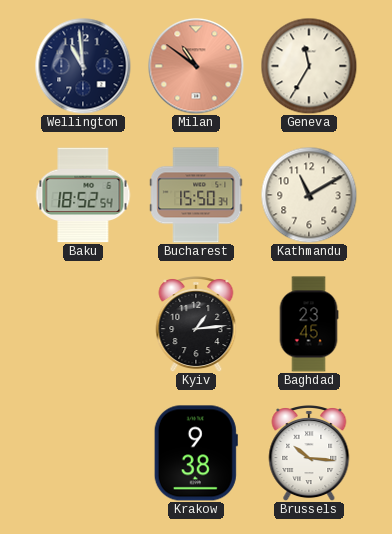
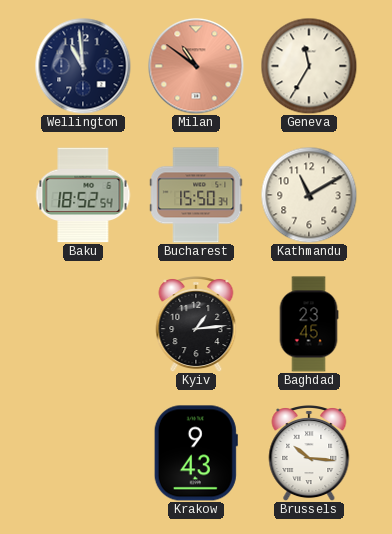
Krakow: 9:38 -> 9:43 (196, 453)
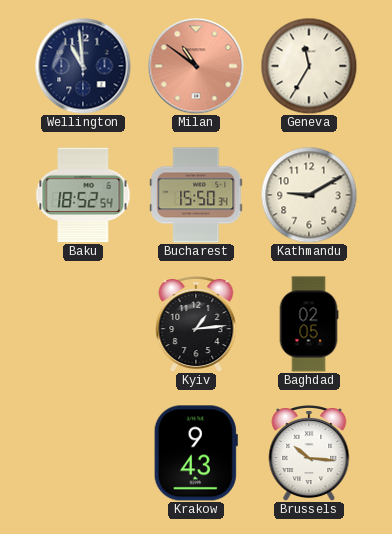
Kathmandu: 11:10 -> 9:10 (309, 195)
Baghdad: 23:45 -> 02:05 (309, 324)
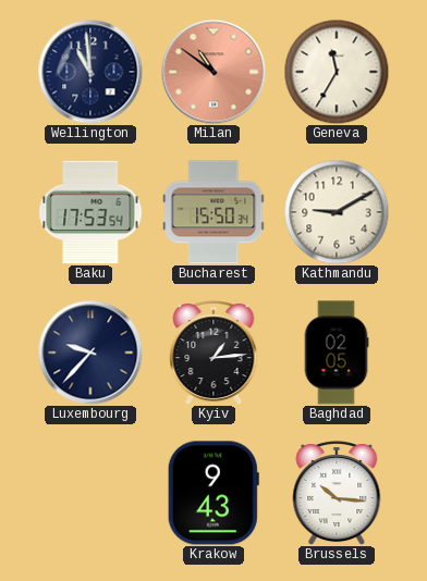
Baku: 18:52 -> 17:53 (90, 212)
Luxembourg: none -> 9:37 (90, 353)
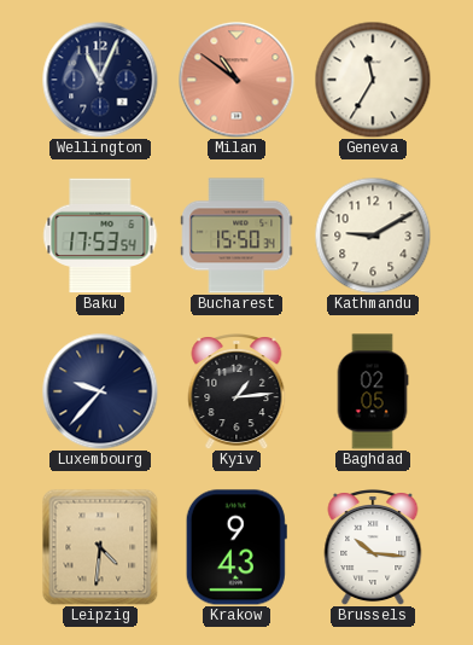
Wellington: 10:59 -> 11:04 (100, 80)
Leipzig: none -> 4:31 (100, 547)
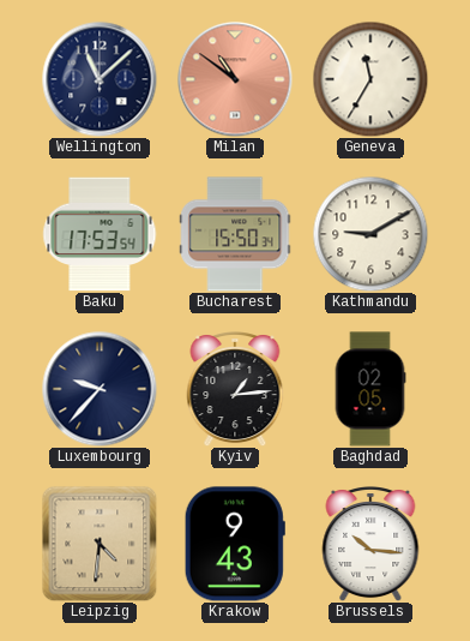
Wellington: 11:04 -> 11:08 (100, 79)
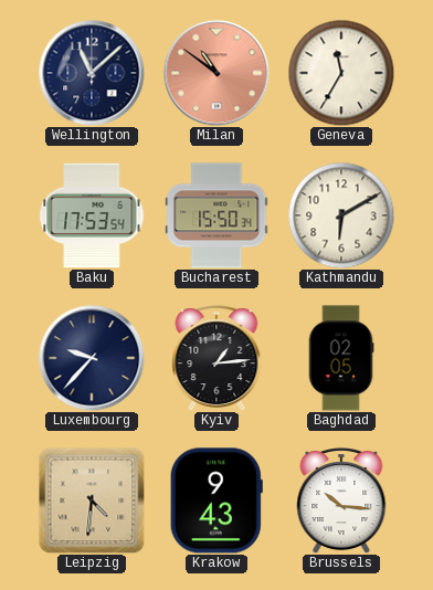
Kathmandu: 9:10 -> 6:10 (341, 215)
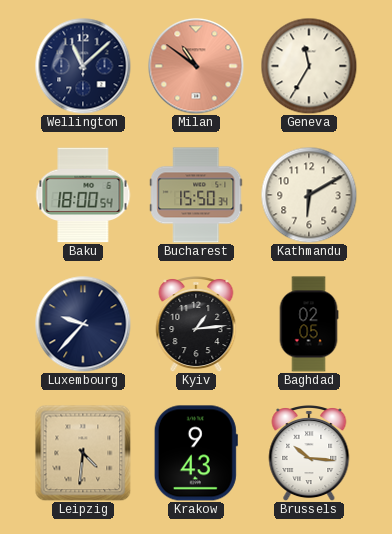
Baku: 17:53 -> 18:00 (83, 195)
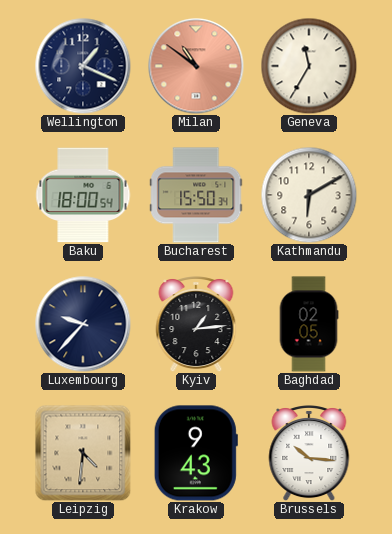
Wellington: 11:08 -> 1:19 (83, 66)
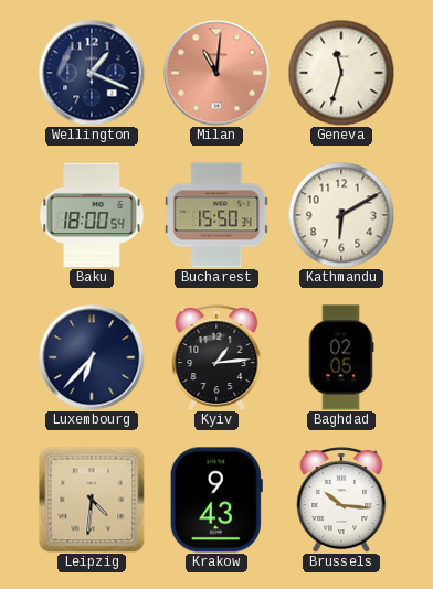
Milan: 10:51 -> 11:01 (216, 73)
Geneva: 11:35 -> 11:33 (341, 73)
Luxembourg: 9:37 -> 6:37 (92, 357)
